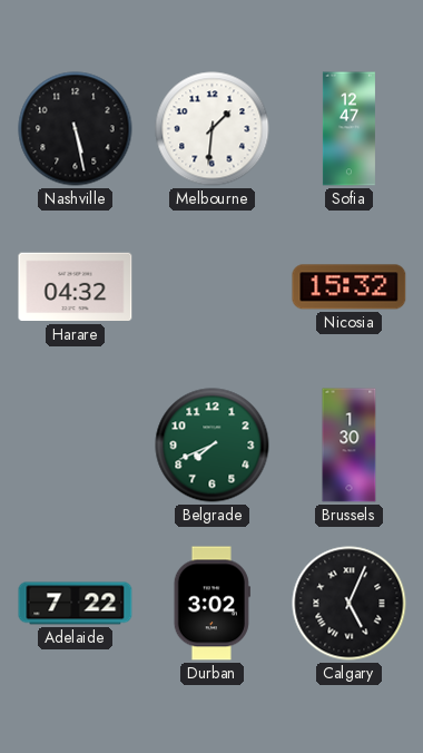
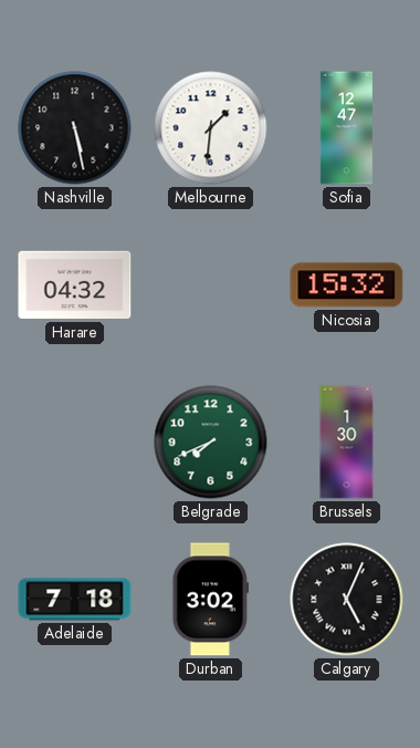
Adelaide: 7:22 -> 7:18 (75, 600)
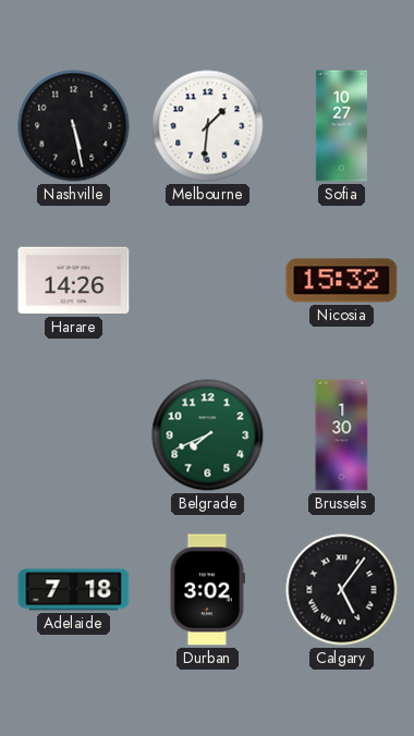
Sofia: 12:47 -> 10:27 (341, 126)
Harare: 04:32 -> 14:26 (74, 281)
Calgary: 5:04 -> 5:06 (342, 590)
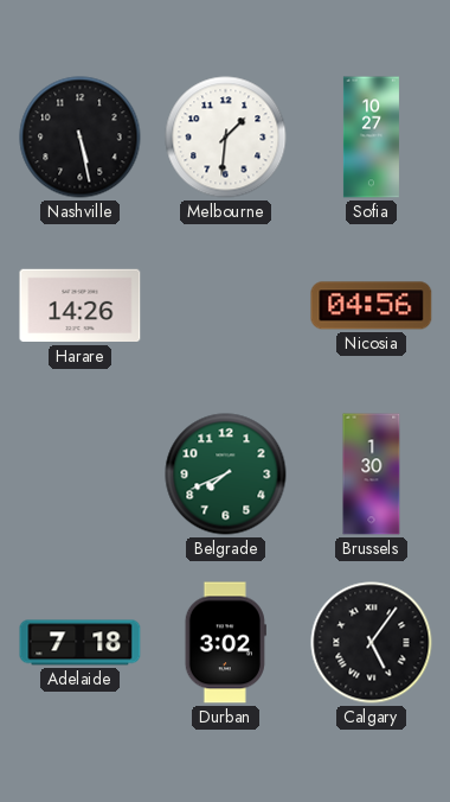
Nicosia: 15:32 -> 04:56 (372, 306)
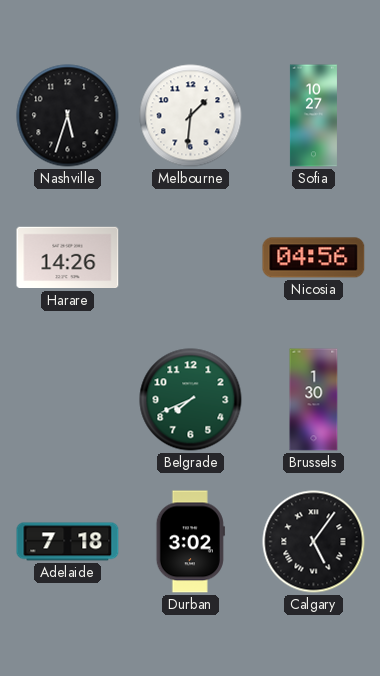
Nashville: 5:28 -> 5:33 (68, 116)
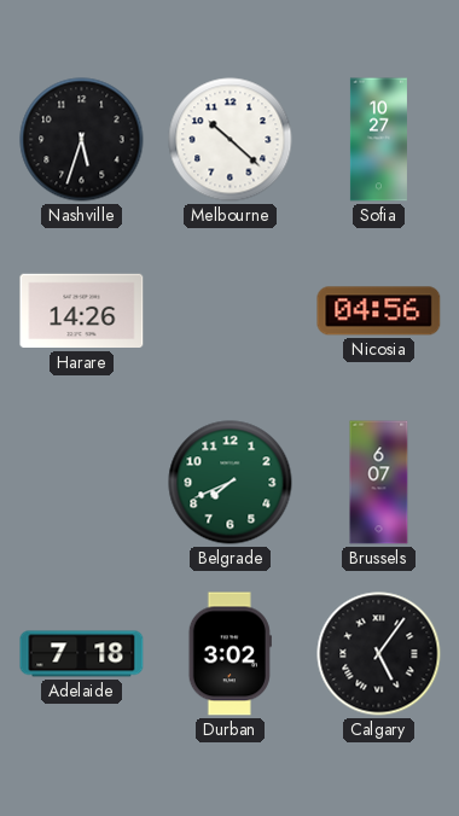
Melbourne: 1:31 -> 10:22 (231, 140)
Brussels: 1:30 -> 6:07 (379, 483)
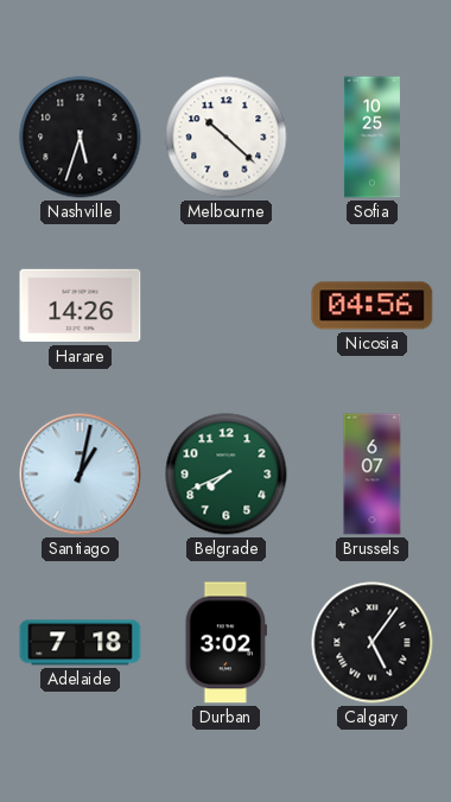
Sofia: 10:27 -> 10:25 (371, 138)
Santiago: none -> 1:02 (81, 475)
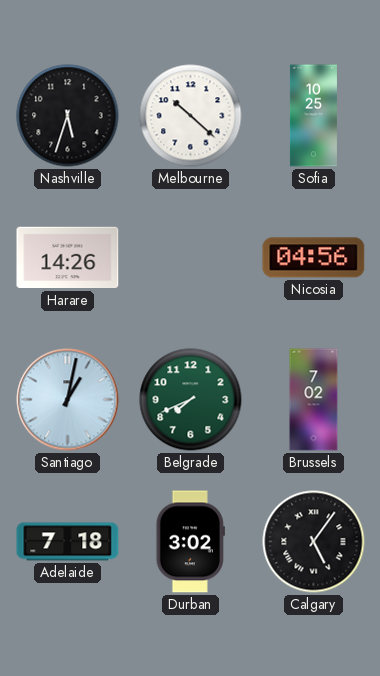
Brussels: 6:07 -> 7:02 (314, 400)
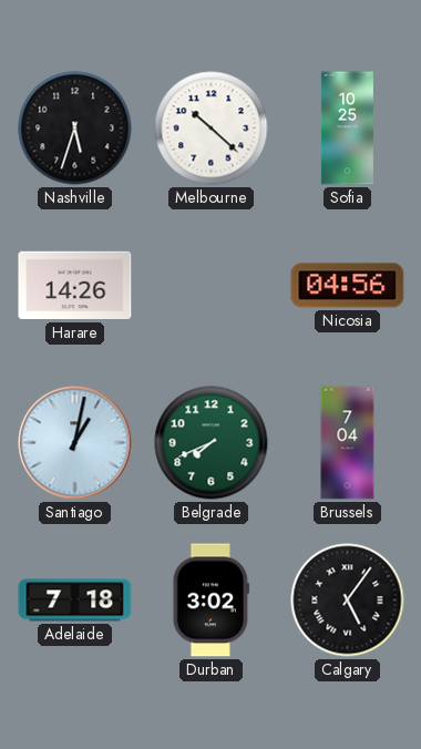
Brussels: 7:02 -> 7:04 (348, 443)
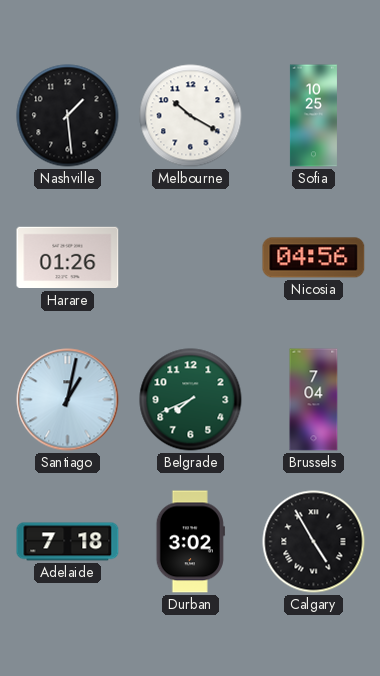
Nashville: 5:33 -> 1:29 (68, 116)
Melbourne: 10:22 -> 10:20 (191, 116)
Harare: 14:26 -> 01:26 (68, 258)
Calgary: 5:06 -> 4:55 (314, 542)
